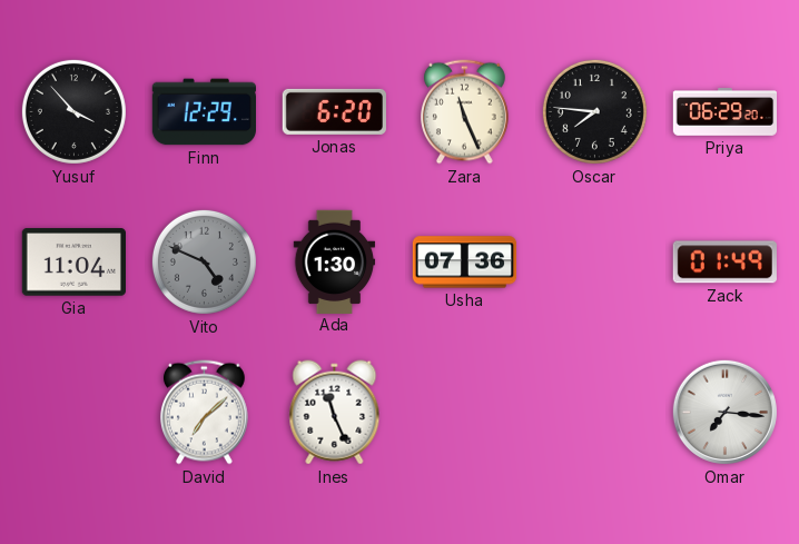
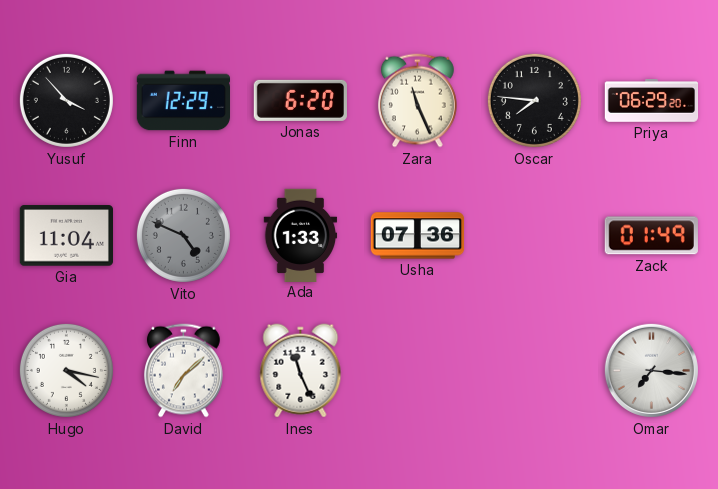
Ada: 1:30 -> 1:33 (301, 235)
Hugo: none -> 4:17 (66, 370)
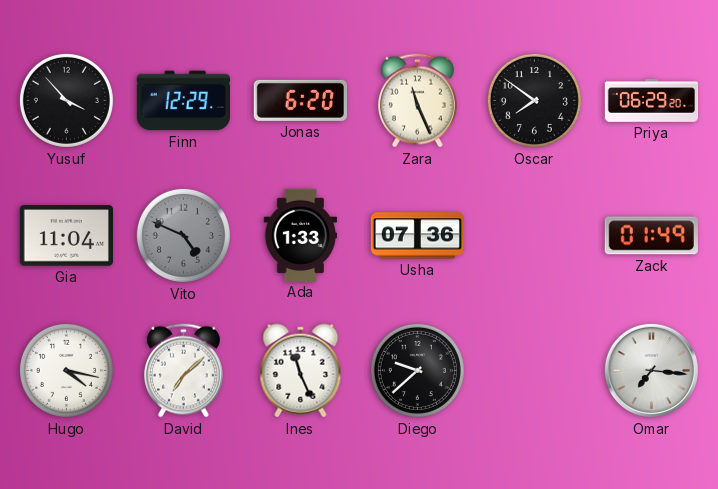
Oscar: 7:46 -> 7:51 (534, 100)
Diego: none -> 9:38 (417, 370)
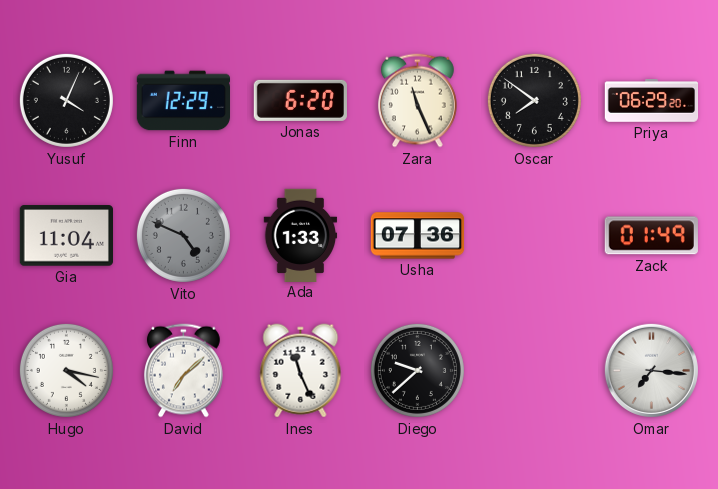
Yusuf: 3:53 -> 4:04 (66, 100)
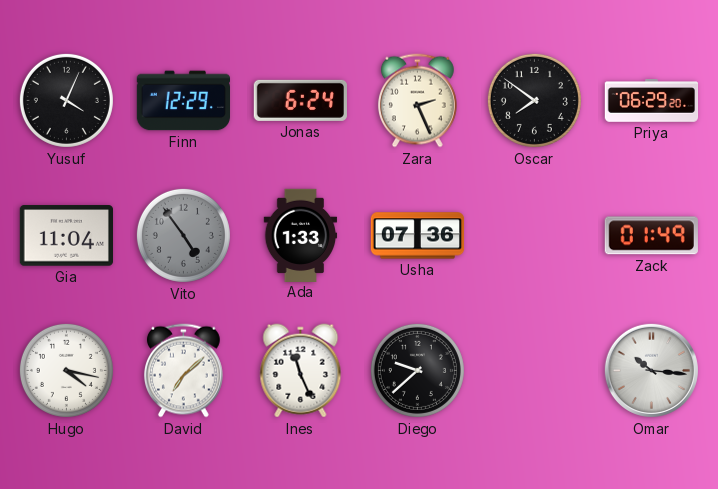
Jonas: 6:20 -> 6:24 (300, 100)
Zara: 11:26 -> 2:26 (417, 101)
Vito: 4:49 -> 4:54 (183, 235)
Omar: 7:16 -> 10:16 (651, 370)
